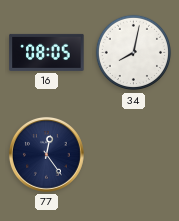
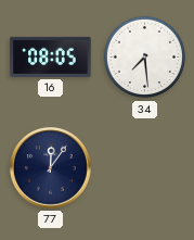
34: 8:02 -> 7:29 (145, 58)
77: 12:24 -> 12:06 (50, 167)
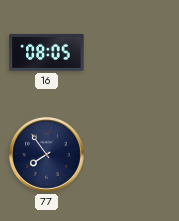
34: 7:29 -> none (145, 58)
77: 12:06 -> 7:54 (46, 154)
